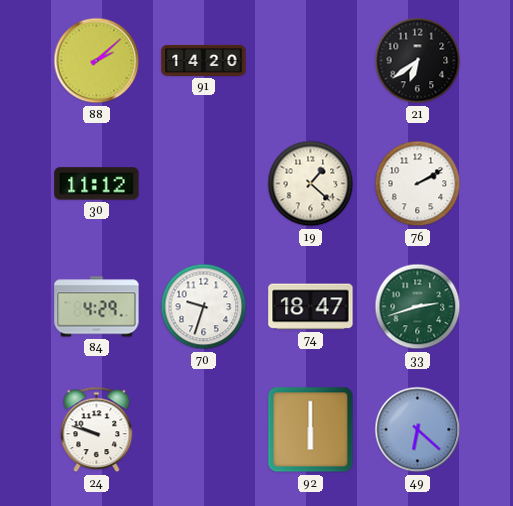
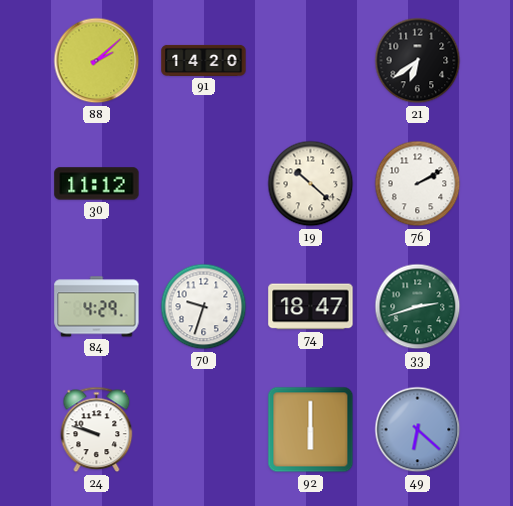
19: 1:22 -> 10:22 (311, 184)
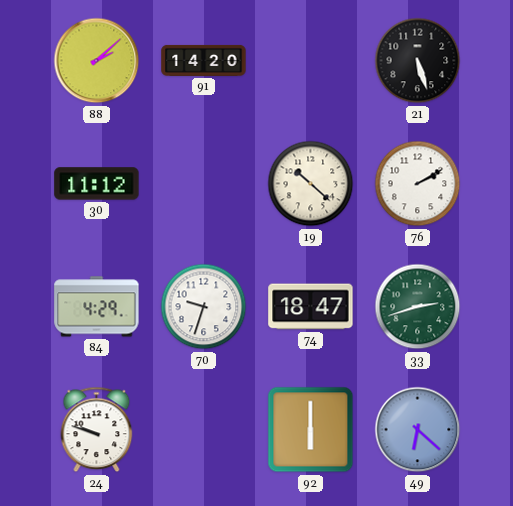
21: 6:39 -> 5:27 (418, 61)
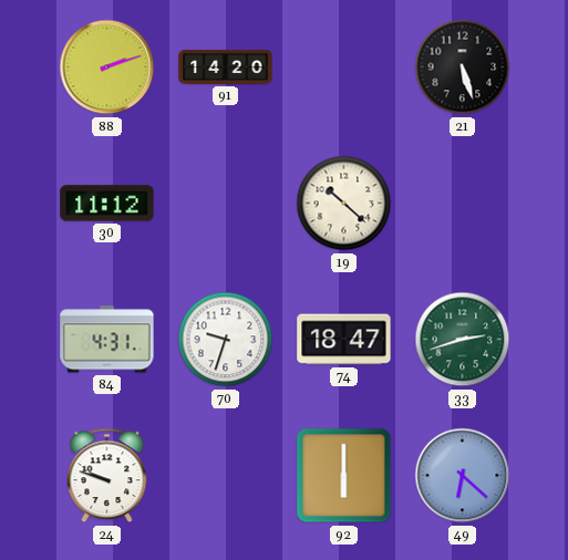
88: 2:08 -> 2:12 (107, 68)
76: 2:10 -> none (418, 184)
84: 4:29 -> 4:31 (107, 340)
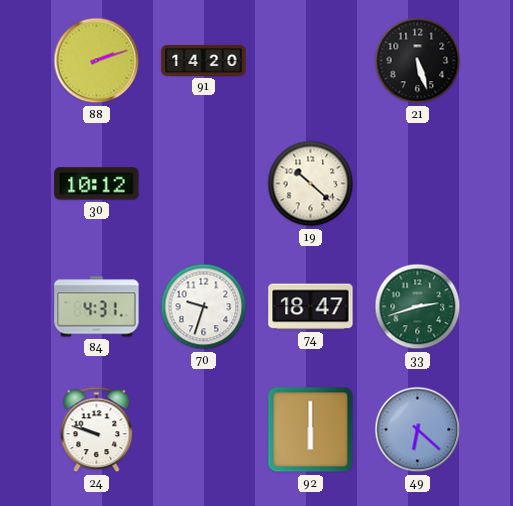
30: 11:12 -> 10:12 (97, 184)
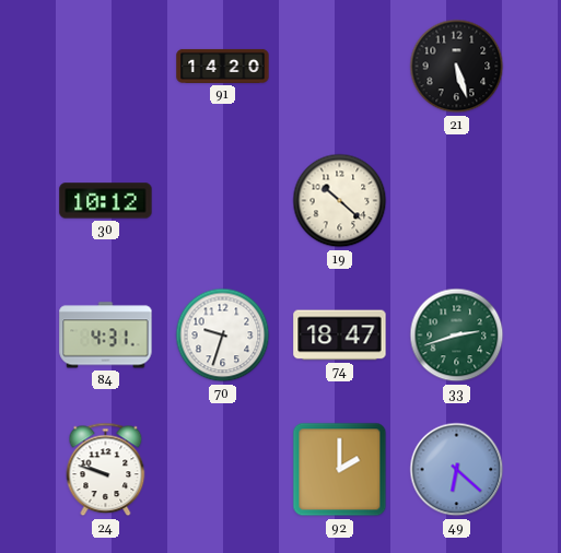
88: 2:12 -> none (97, 61)
92: 6:00 -> 2:00 (340, 470)
